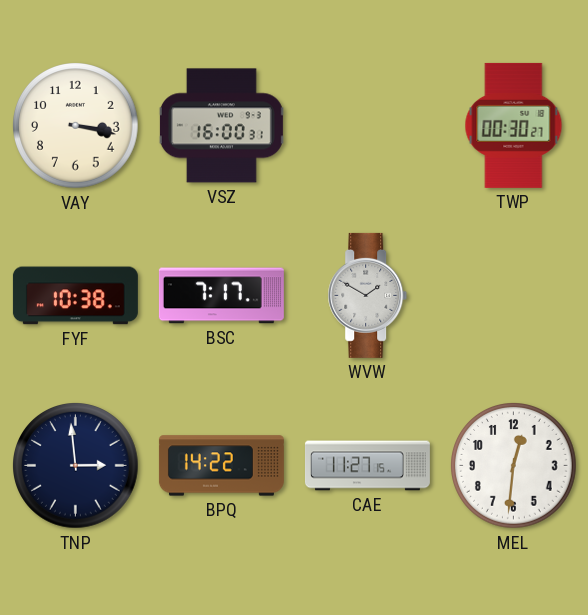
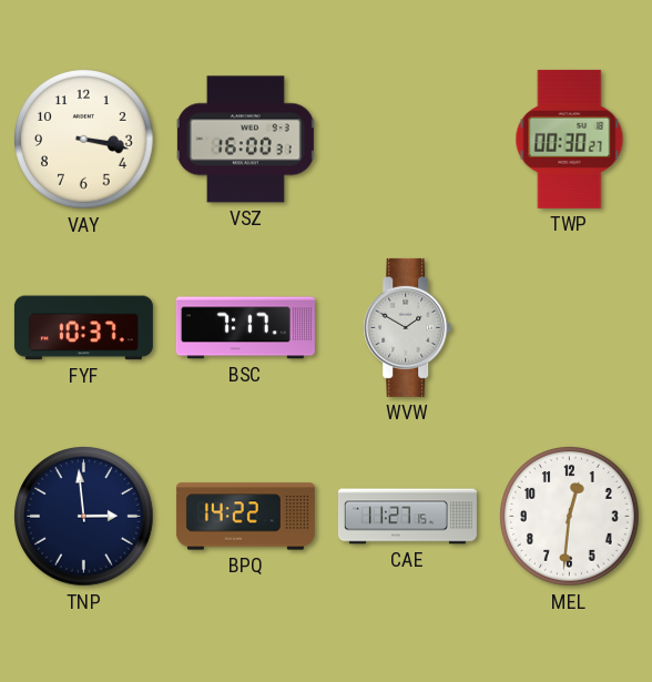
FYF: 10:38 -> 10:37 (83, 328)
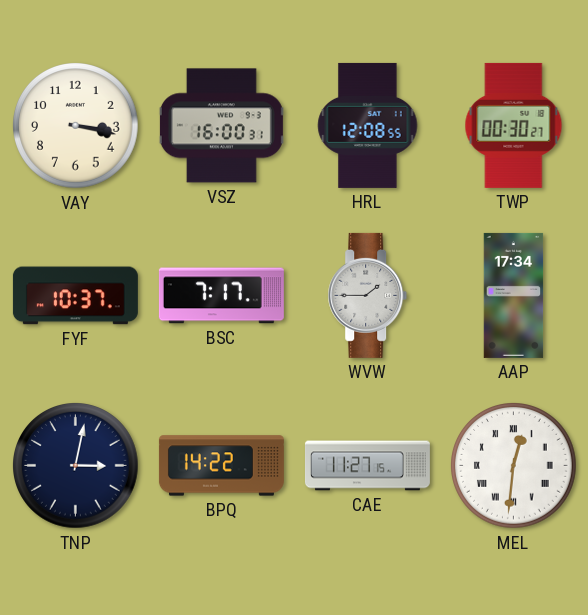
HRL: none -> 12:08 (368, 125)
WVW: 1:50 -> 1:45 (368, 295)
AAP: none -> 17:34 (514, 295)
TNP: 2:59 -> 3:02 (76, 466)
MEL numerals: Arabic -> Roman (514, 466)
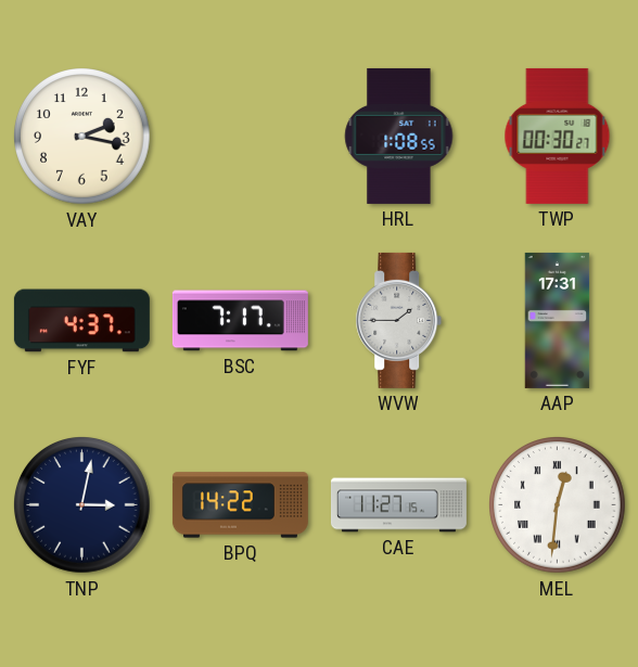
VAY: 3:17 -> 2:17 (82, 137)
VSZ: 16:00 -> none (221, 126)
HRL: 12:08 -> 1:08 (399, 136)
FYF: 10:37 -> 4:37 (81, 321)
AAP: 17:34 -> 17:31 (558, 320)
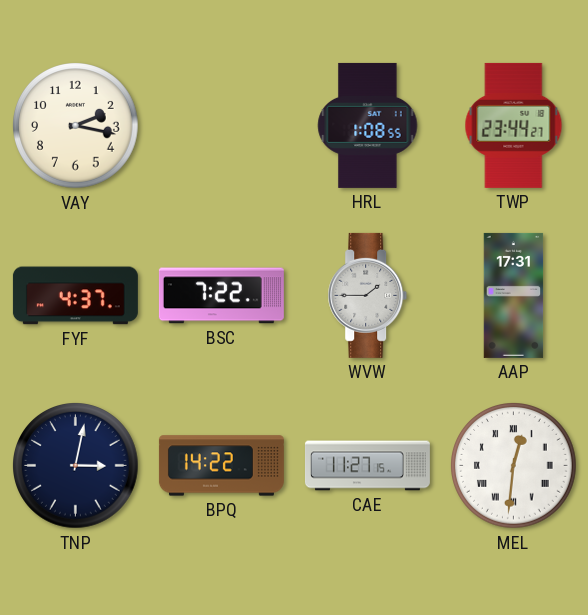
TWP: 00:30 -> 23:44 (514, 125)
BSC: 7:17 -> 7:22 (221, 296)
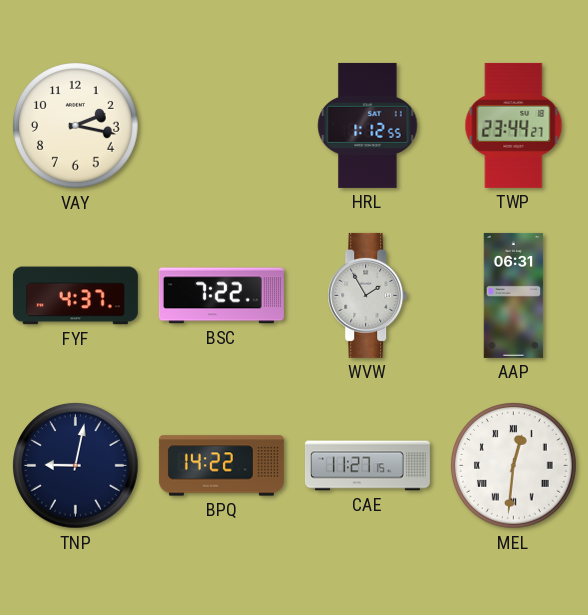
HRL: 1:08 -> 1:12 (368, 125)
WVW: 1:45 -> 1:55 (368, 295)
AAP: 17:31 -> 06:31 (514, 295)
TNP: 3:02 -> 9:02 (76, 466)
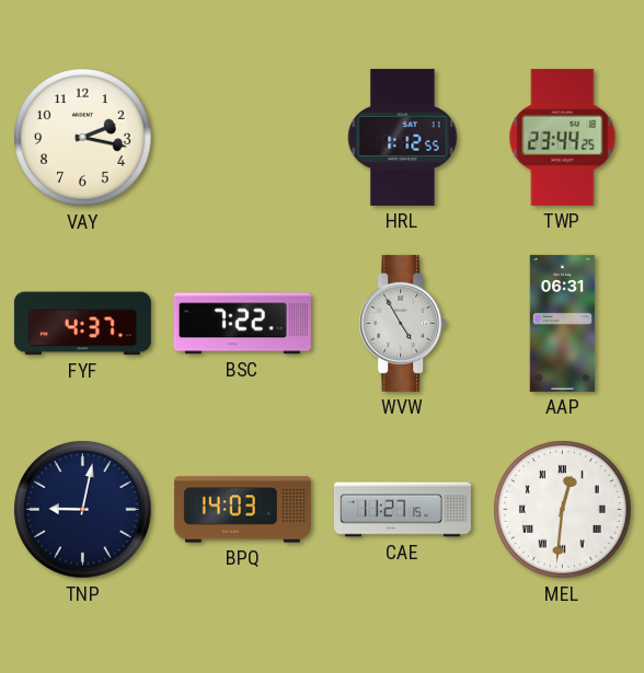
TWP: 23:44:27 -> 23:44:25 (563, 137)
WVW: 1:55 -> 4:55 (403, 323)
BPQ: 14:22 -> 14:03 (242, 510)
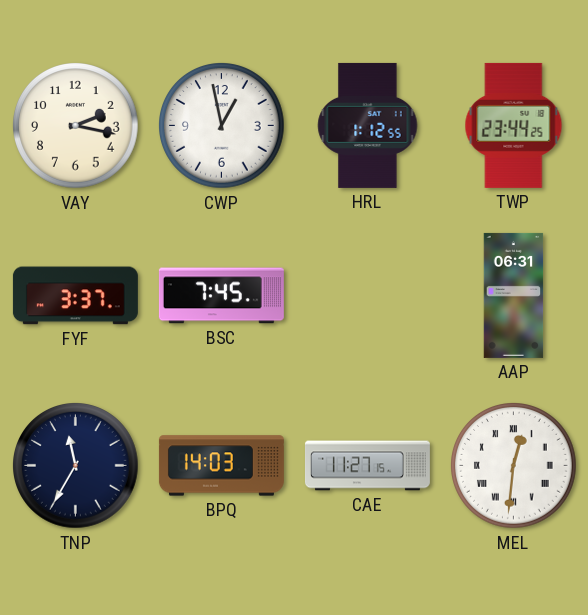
CWP: none -> 12:58 (222, 126)
FYF: 4:37 -> 3:37 (75, 296)
BSC: 7:22 -> 7:45 (221, 296)
WVW: 4:55 -> none (403, 323)
TNP: 9:02 -> 11:35 (76, 466)
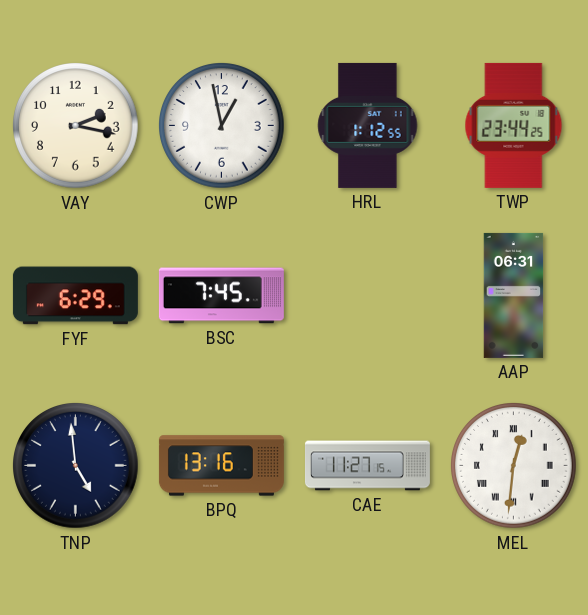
FYF: 3:37 -> 6:29 (75, 296)
TNP: 11:35 -> 4:59 (76, 466)
BPQ: 14:03 -> 13:16 (221, 466)
